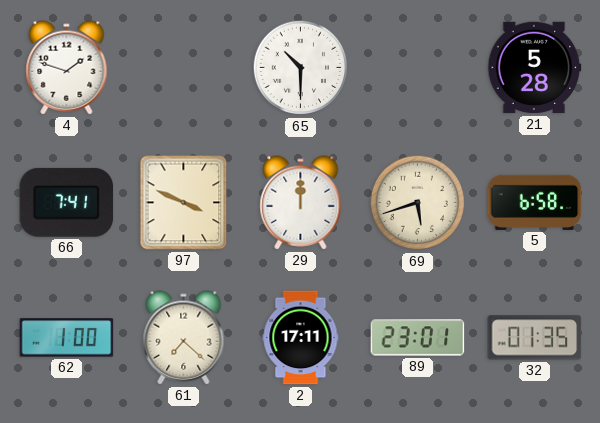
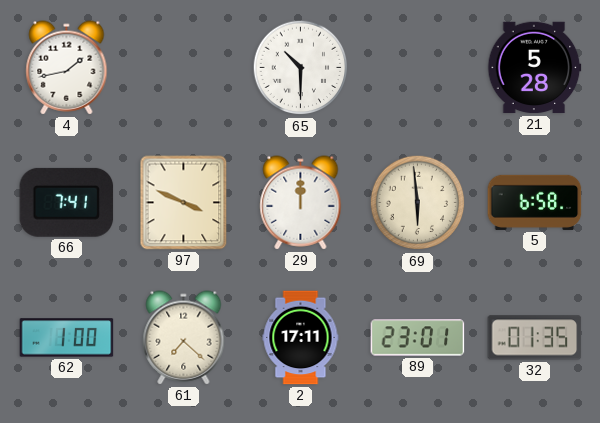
4: 1:48 -> 1:43 (67, 68)
69: 5:42 -> 5:59 (418, 203)
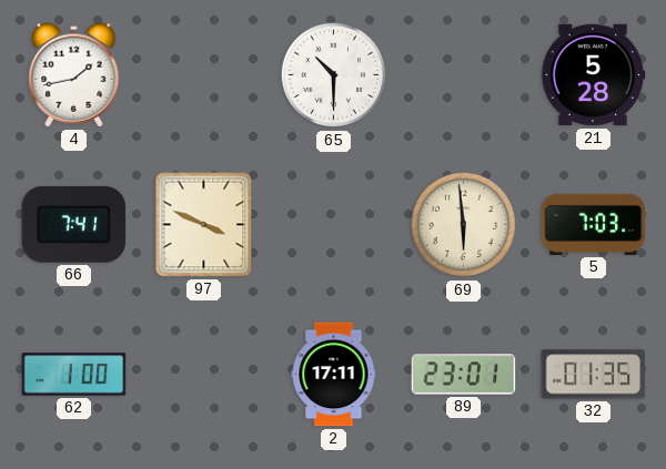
29: 12:00 -> none (301, 203)
5: 6:58 -> 7:03 (594, 224)
61: 7:22 -> none (184, 338)
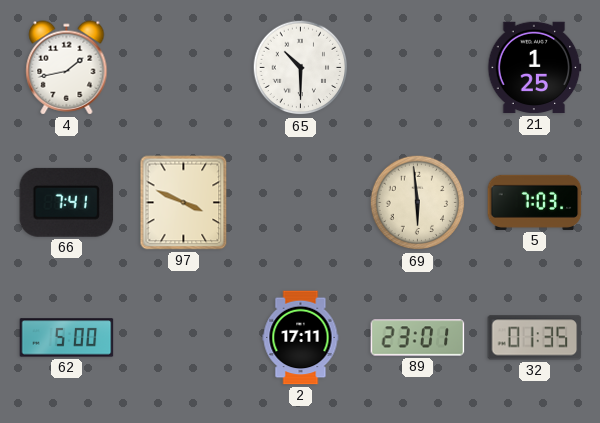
21: 5:28 -> 1:25 (534, 68)
62: 1:00 -> 5:00 (67, 338)
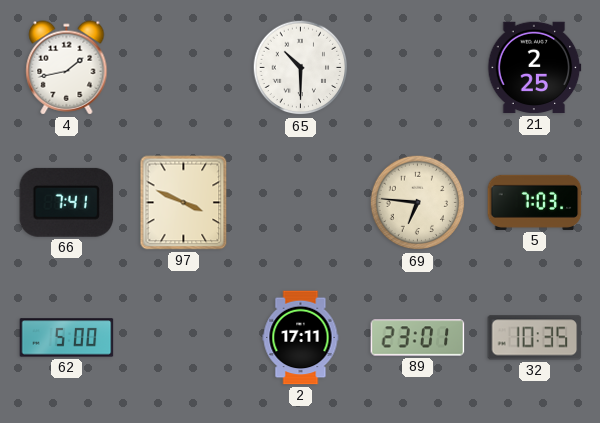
21: 1:25 -> 2:25 (534, 68)
69: 5:59 -> 6:46 (418, 203)
32: 01:35 -> 10:35 (535, 338)
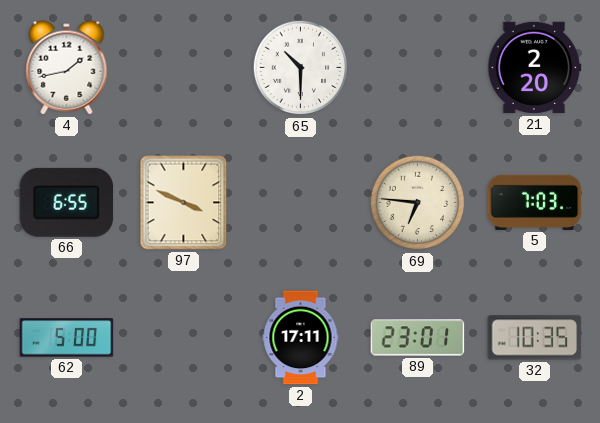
21: 2:25 -> 2:20 (534, 68)
66: 7:41 -> 6:55 (67, 202)
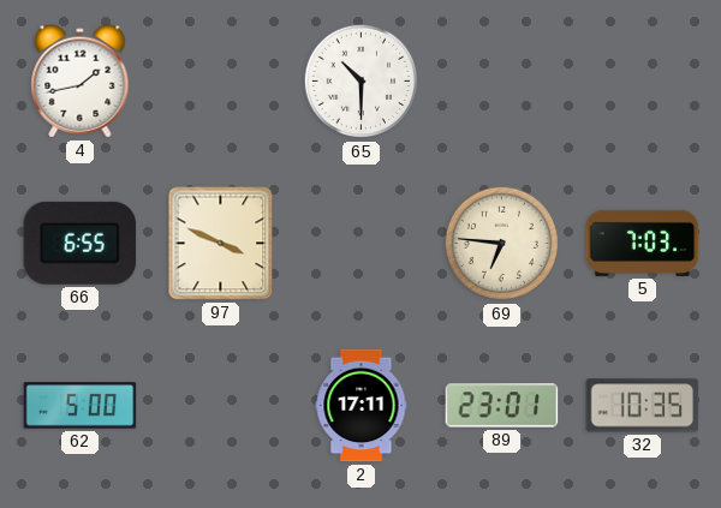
21: 2:20 -> none (534, 68)
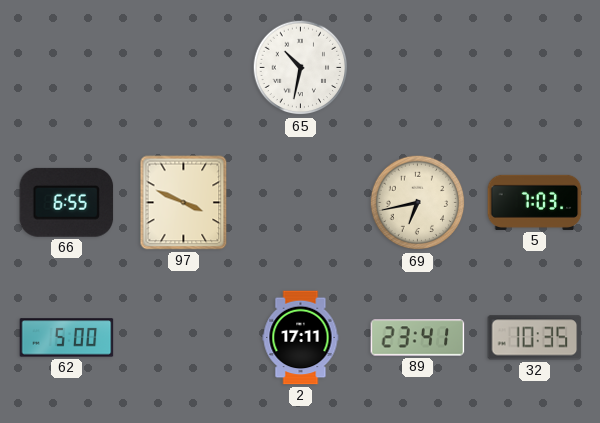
4: 1:43 -> none (81, 82)
65: 10:30 -> 10:32 (301, 68)
69: 6:46 -> 6:43 (418, 203)
89: 23:01 -> 23:41 (418, 338)
